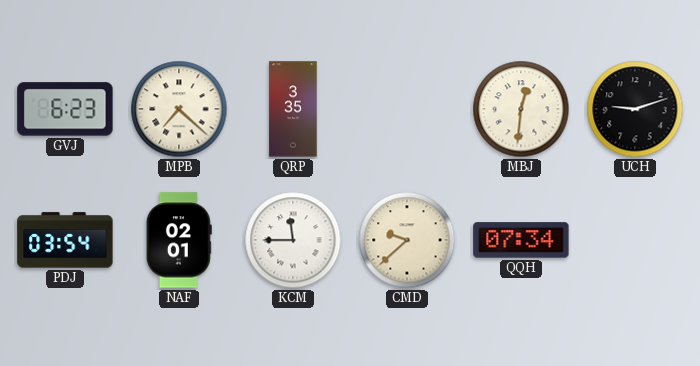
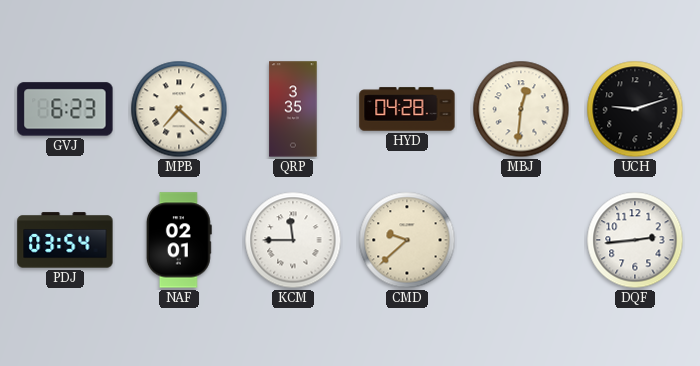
HYD: none -> 04:28 (407, 109)
QQH: 07:34 -> none (521, 240)
DQF: none -> 2:44 (635, 240)
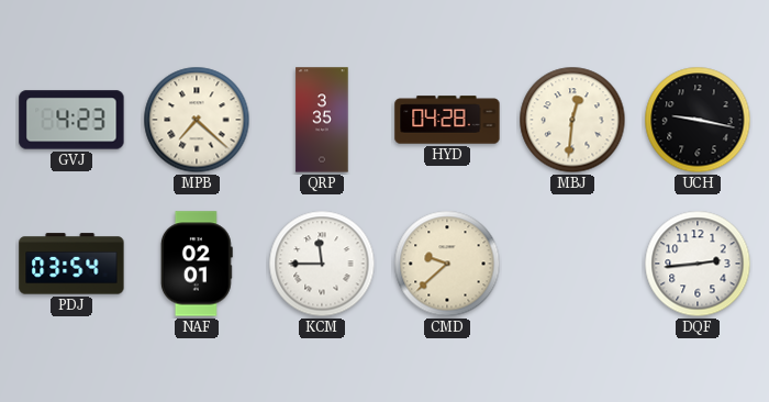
GVJ: 6:23 -> 4:23 (71, 120)
UCH: 9:12 -> 9:17 (698, 120)
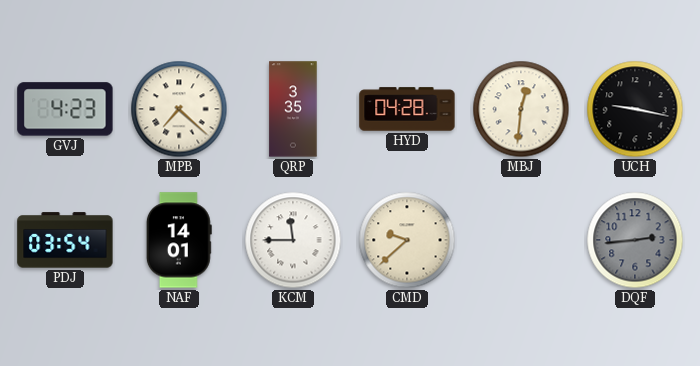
NAF: 02:01 -> 14:01 (179, 240)
DQF dial: white -> grey (635, 240)
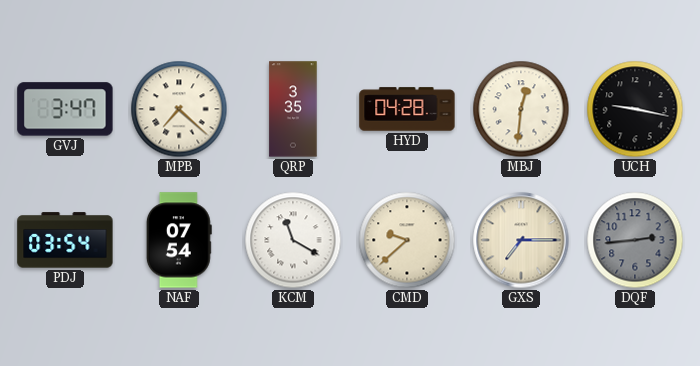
GVJ: 4:23 -> 3:47 (65, 109)
NAF: 14:01 -> 07:54 (179, 240)
KCM: 11:45 -> 11:20 (293, 240)
GXS: none -> 7:15 (521, 240)
